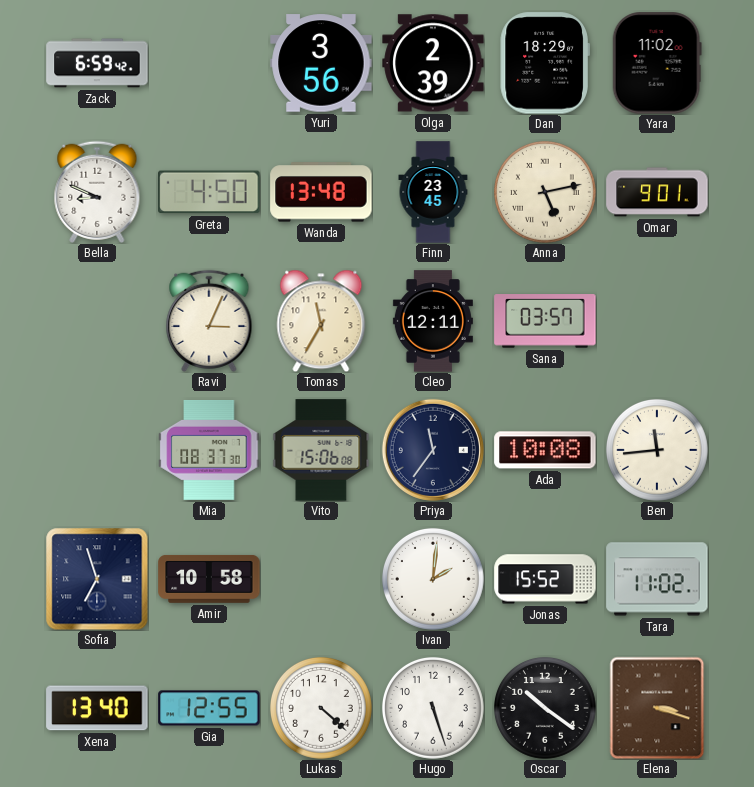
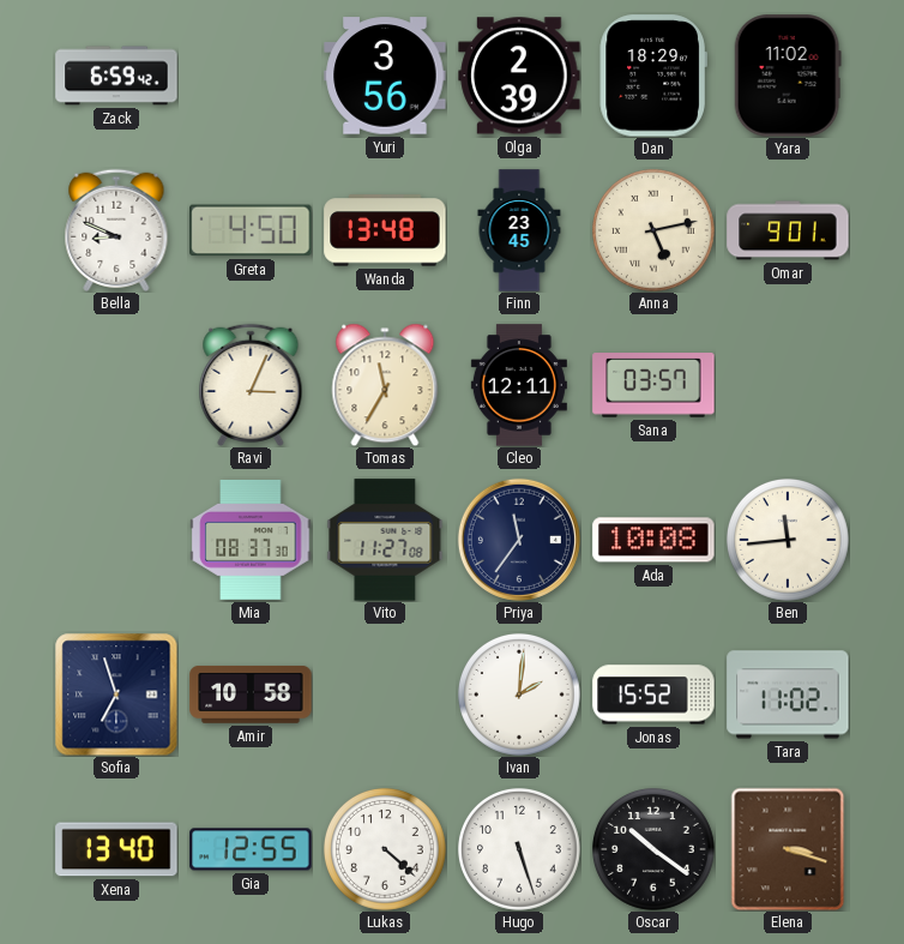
Vito: 15:06 -> 11:27 (385, 540)
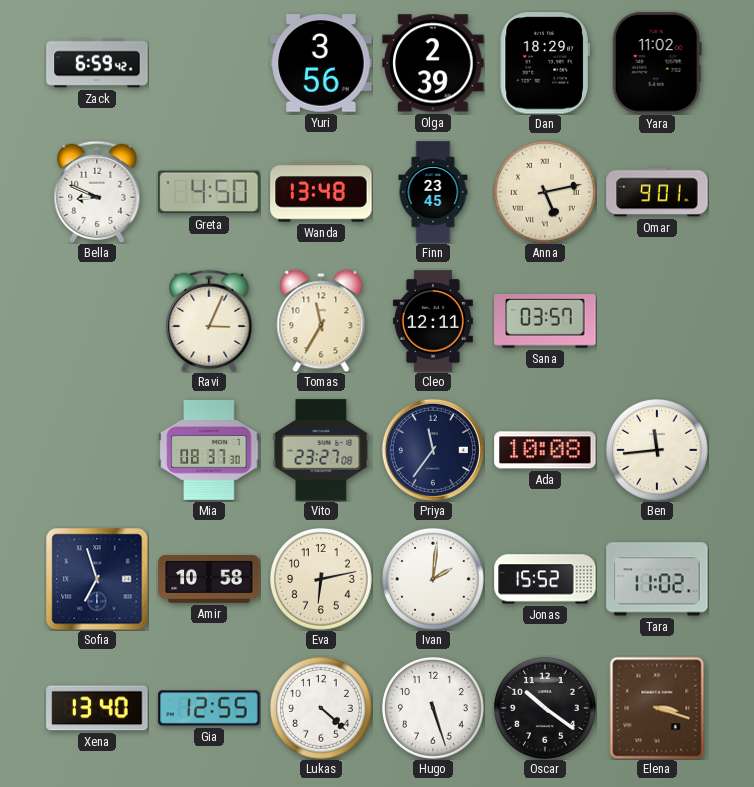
Vito: 11:27 -> 23:27 (321, 450)
Eva: none -> 6:13 (321, 579)
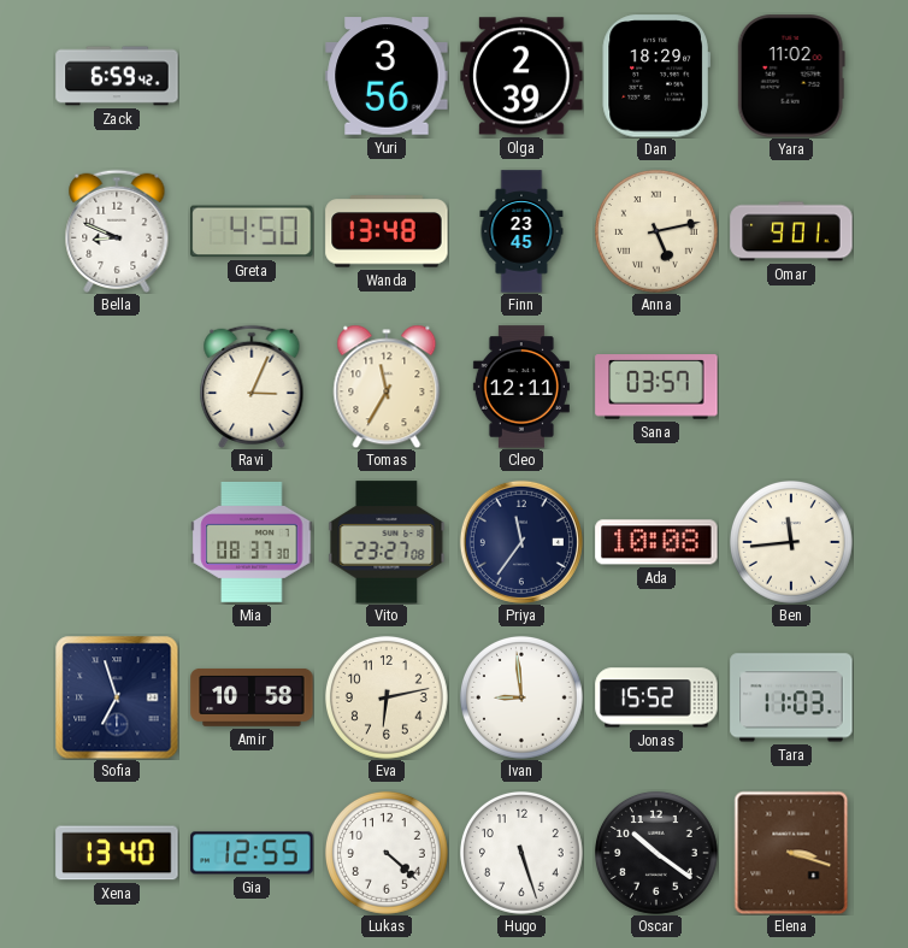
Ivan: 2:01 -> 8:59 (521, 697)
Tara: 11:02 -> 11:03 (791, 697)
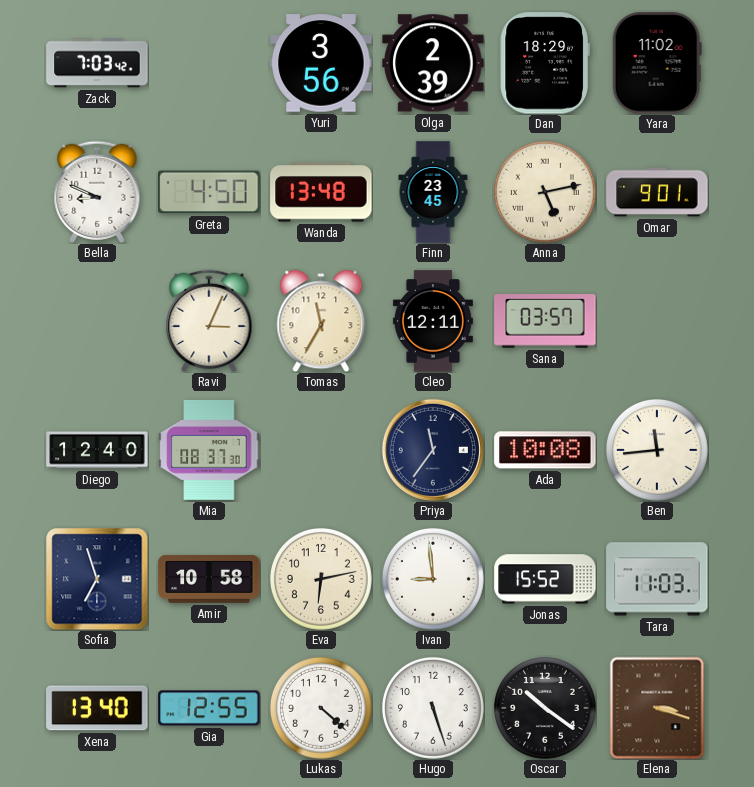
Zack: 6:59 -> 7:03 (97, 63)
Diego: none -> 12:40 (97, 450)
Vito: 23:27 -> none (387, 542)
